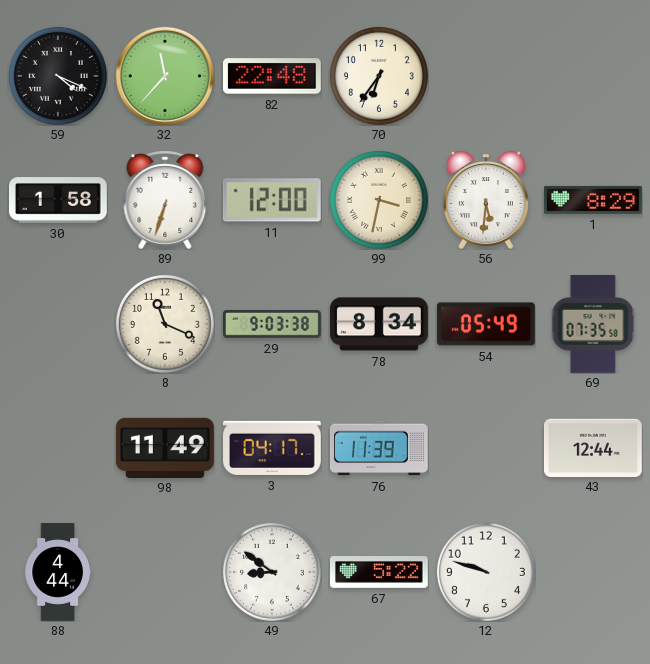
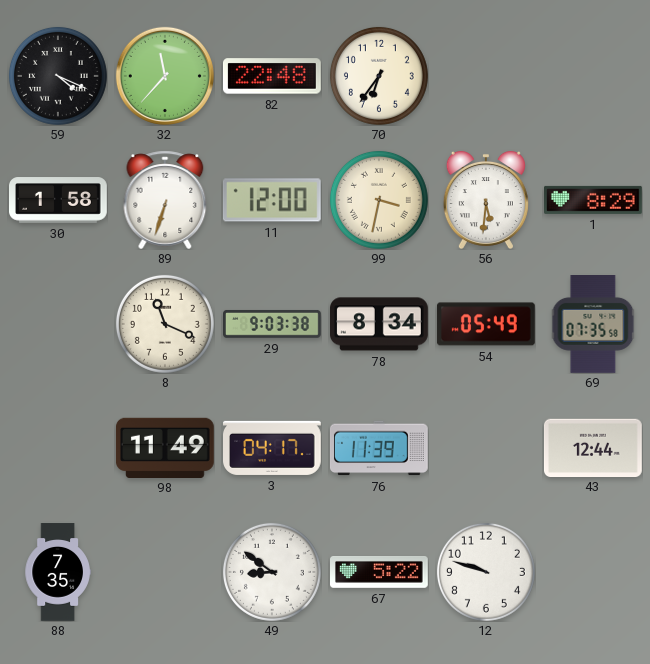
88: 4:44 -> 7:35 (58, 572)
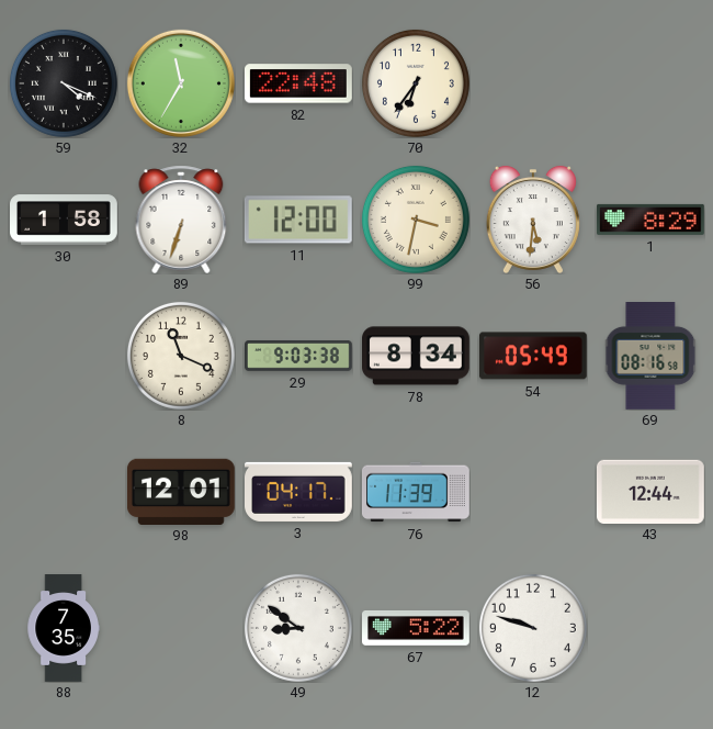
32: 11:37 -> 11:35 (181, 83)
69: 07:35 -> 08:16 (650, 357)
98: 11:49 -> 12:01 (181, 491)
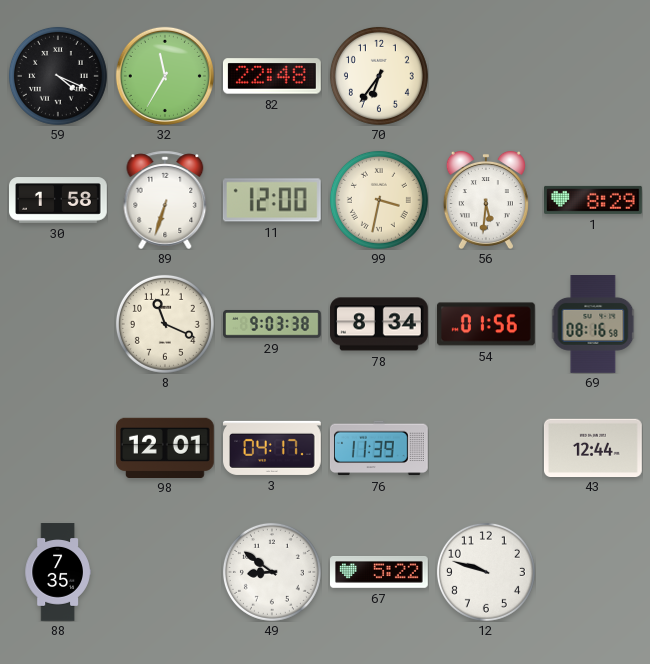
54: 05:49 -> 01:56 (486, 324)
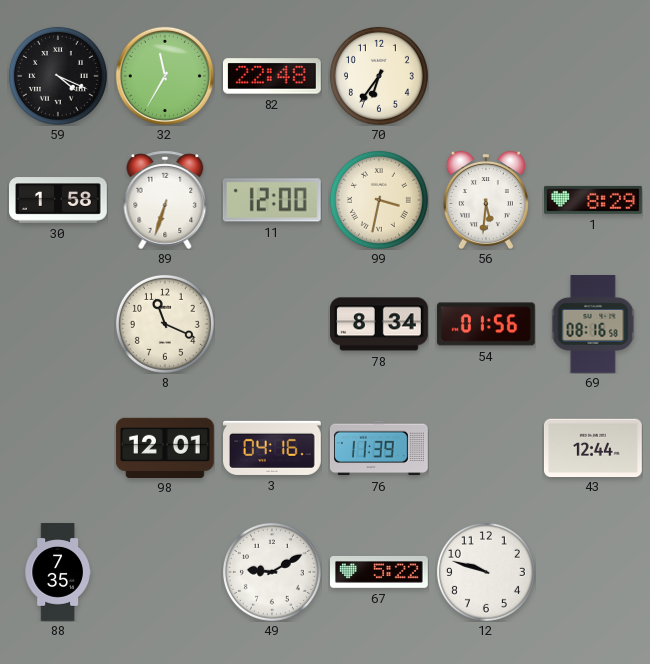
29: 9:03 -> none (273, 324)
3: 04:17 -> 04:16 (273, 448)
49: 8:51 -> 9:10 (272, 572)
